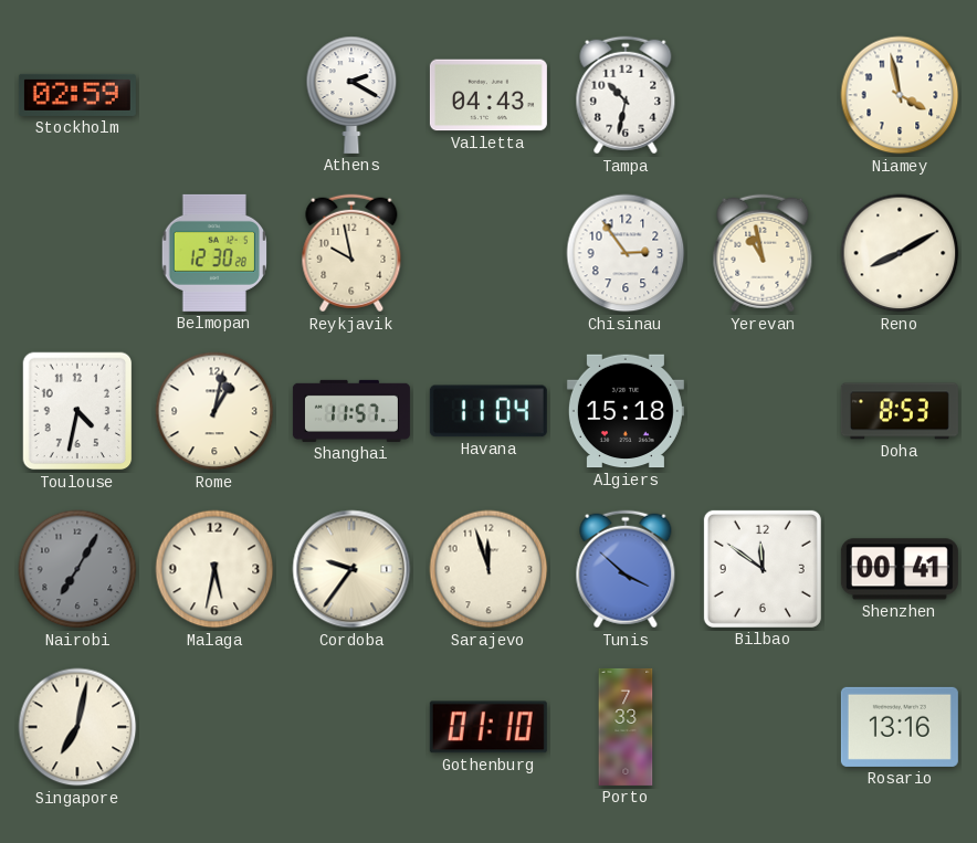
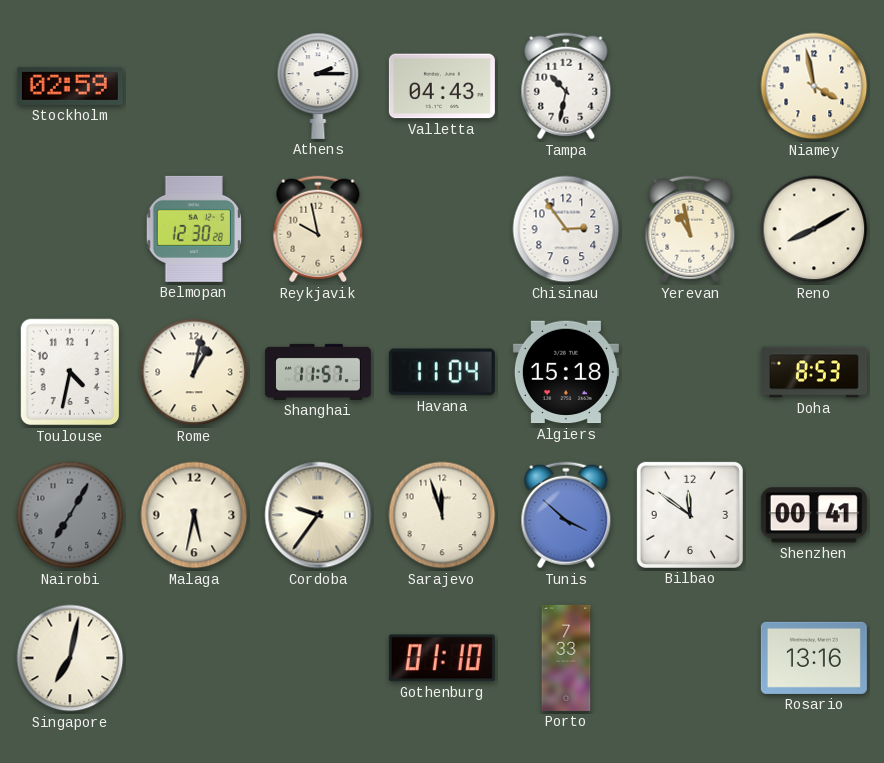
Athens: 2:20 -> 2:15 (318, 86)
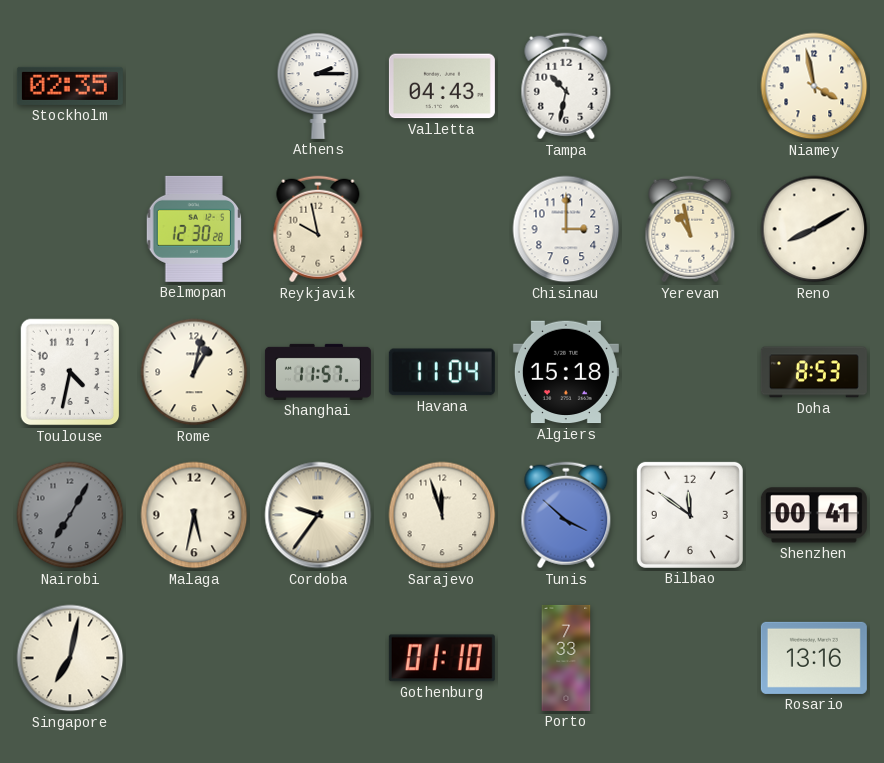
Stockholm: 02:59 -> 02:35 (70, 86)
Chisinau: 2:54 -> 3:00 (566, 229)
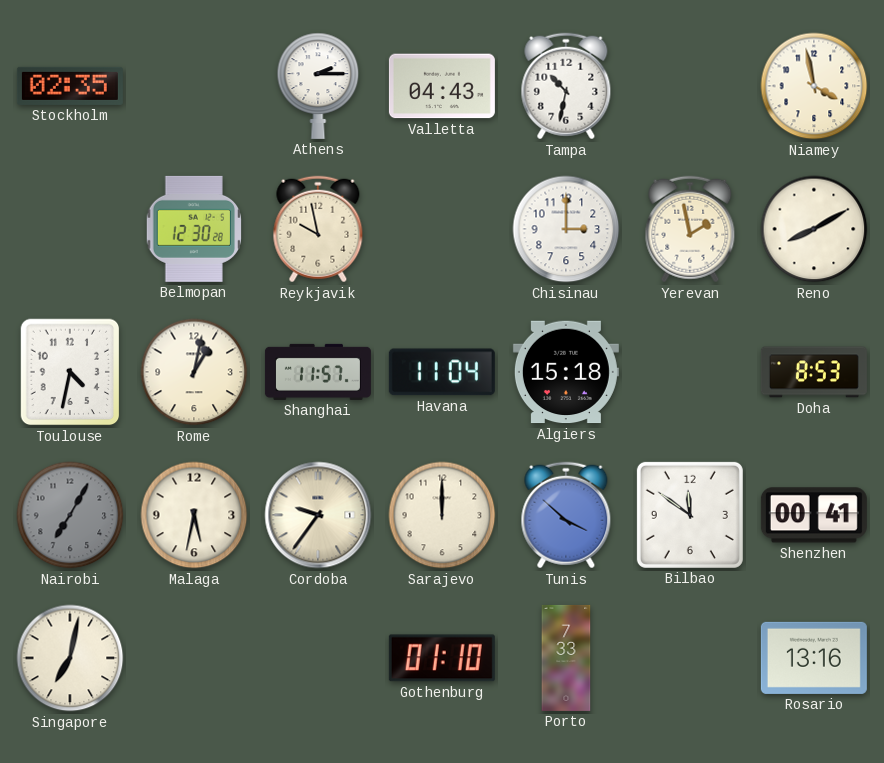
Yerevan: 10:58 -> 1:58 (690, 229)
Sarajevo: 11:57 -> 12:00 (442, 515)
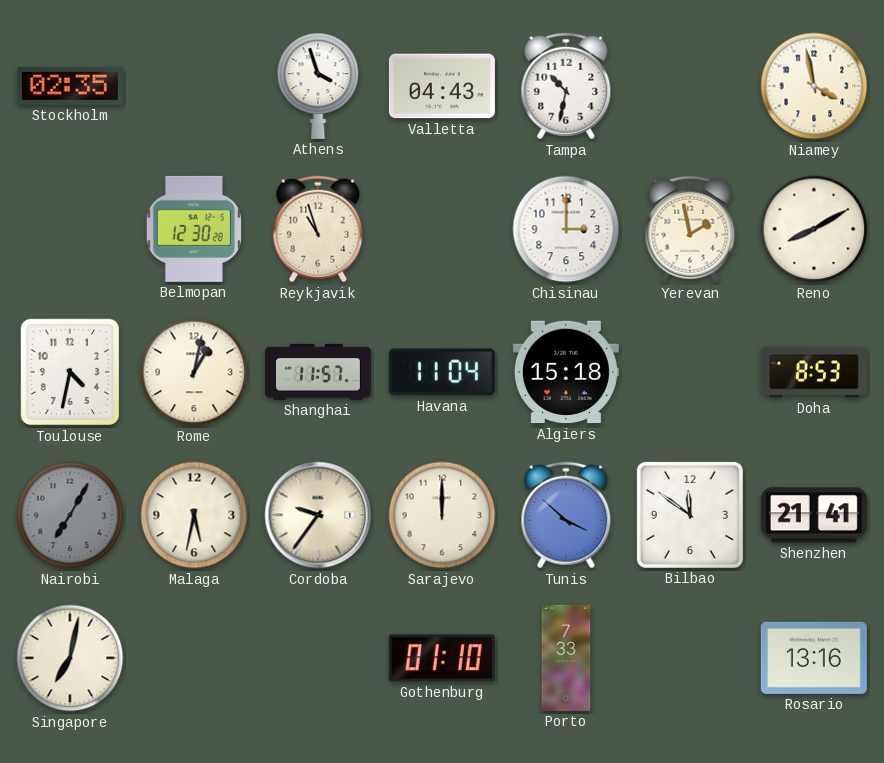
Athens: 2:15 -> 3:57 (318, 86)
Reykjavik: 9:58 -> 10:57 (318, 229)
Shenzhen: 00:41 -> 21:41 (814, 515)
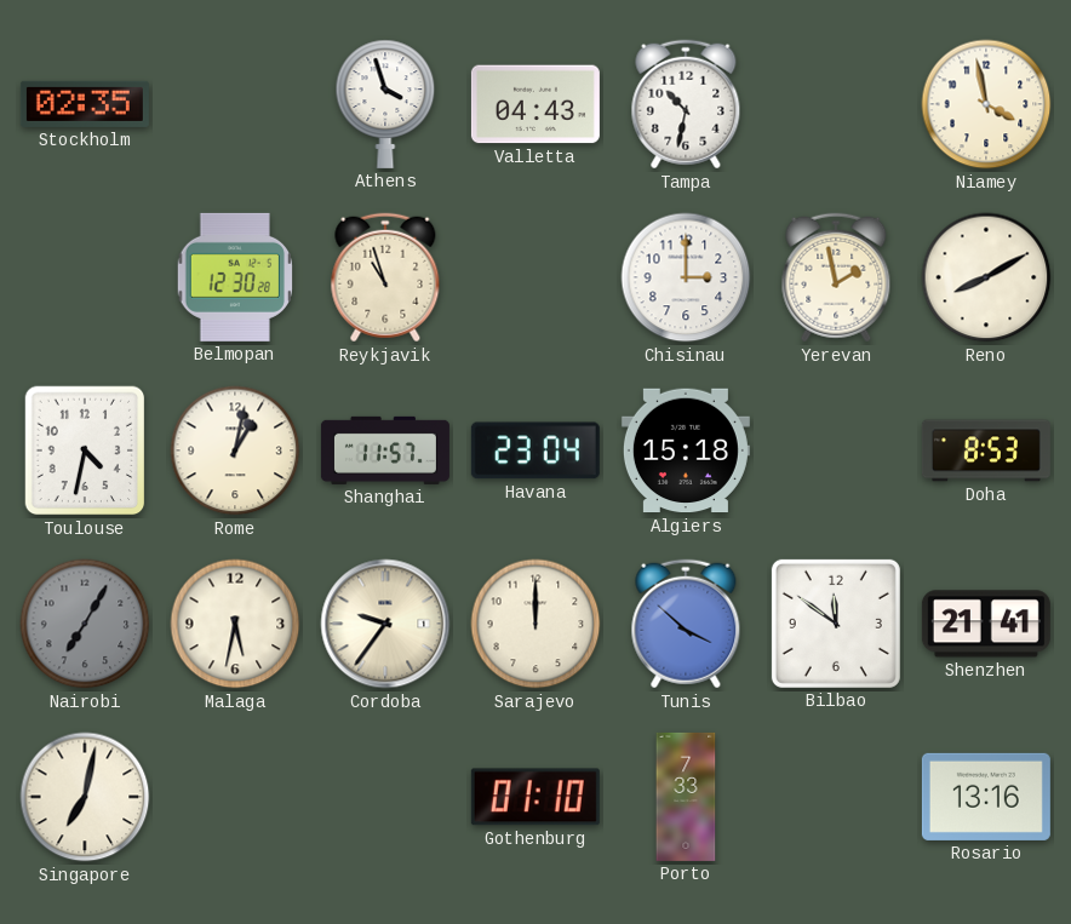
Havana: 11:04 -> 23:04 (535, 450)
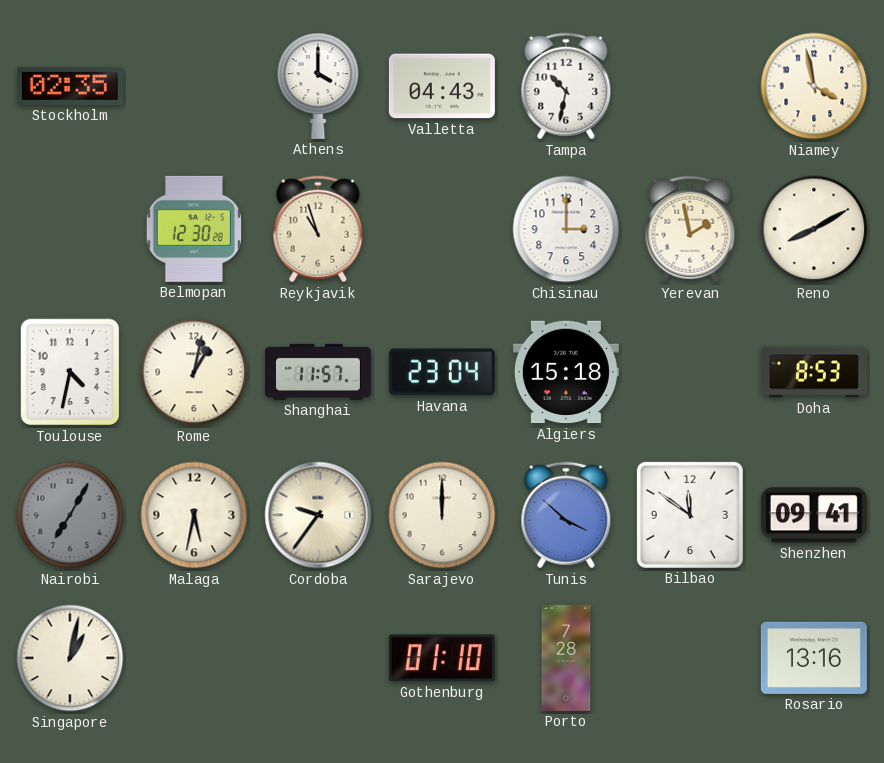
Athens: 3:57 -> 4:00 (318, 86)
Shenzhen: 21:41 -> 09:41 (814, 515)
Singapore: 7:02 -> 1:02 (70, 658)
Porto: 7:33 -> 7:28 (566, 658)
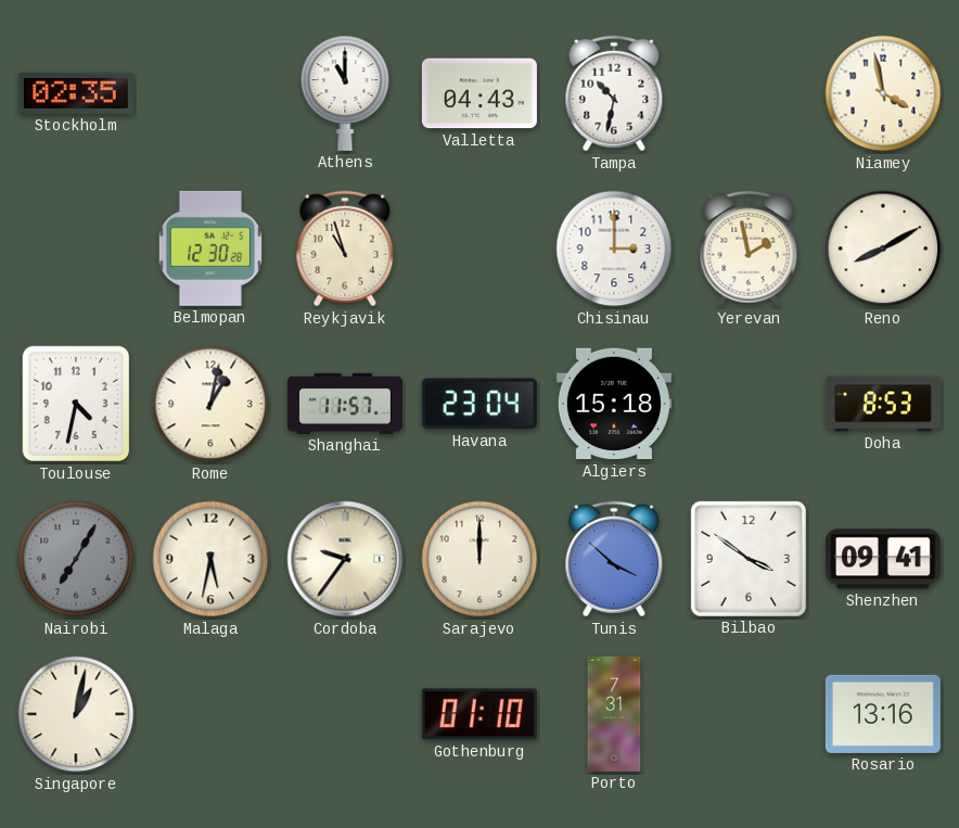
Athens: 4:00 -> 11:00 (345, 93)
Bilbao: 11:51 -> 3:51 (749, 559)
Porto: 7:28 -> 7:31 (614, 714)
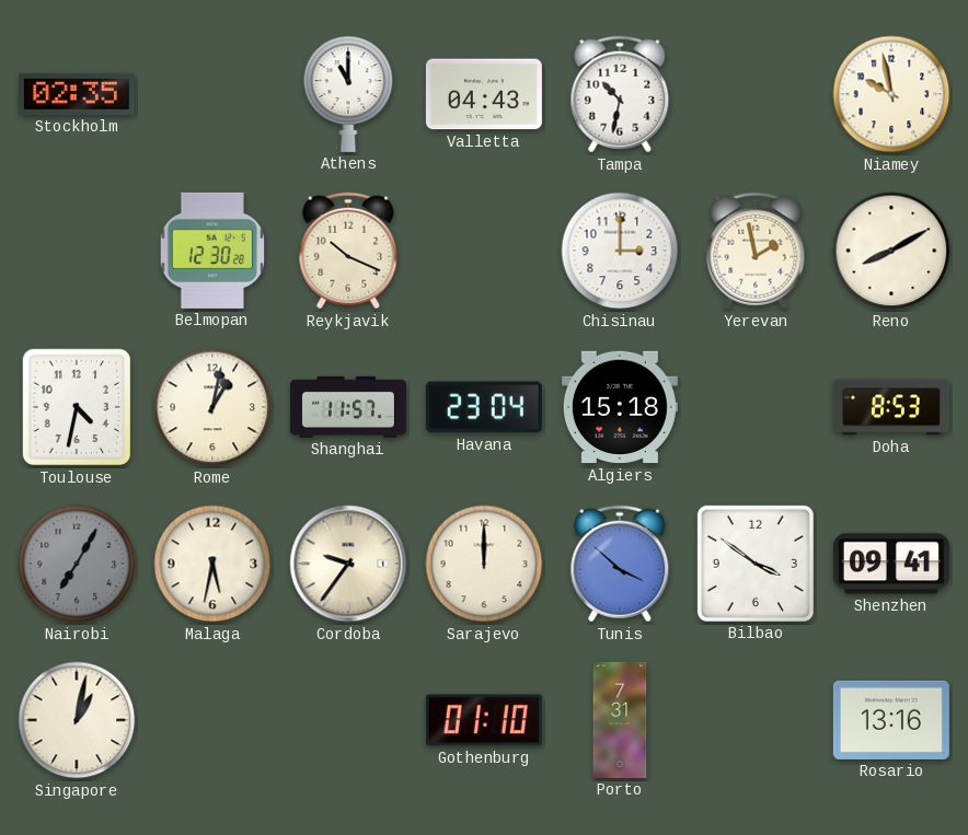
Niamey: 3:58 -> 9:58 (891, 94)
Reykjavik: 10:57 -> 10:19 (348, 251)
